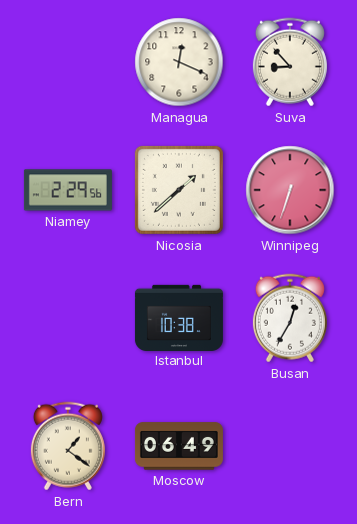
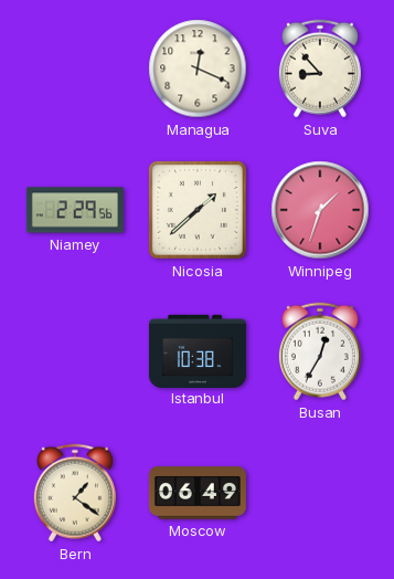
Winnipeg: 6:33 -> 1:33 (320, 210)
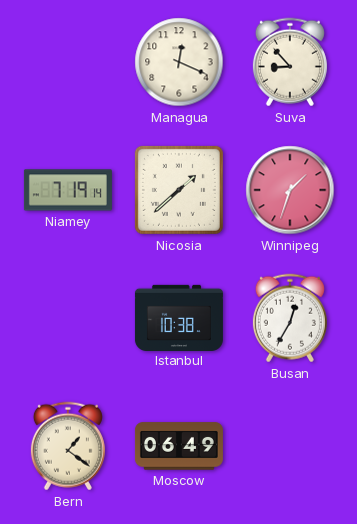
Niamey: 2:29 -> 7:19 (68, 190)
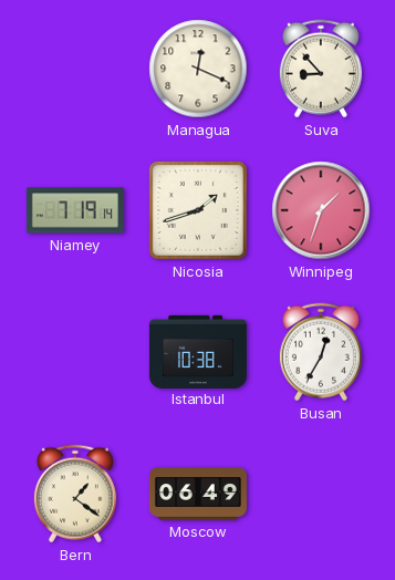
Nicosia: 1:38 -> 1:42 (198, 210)
